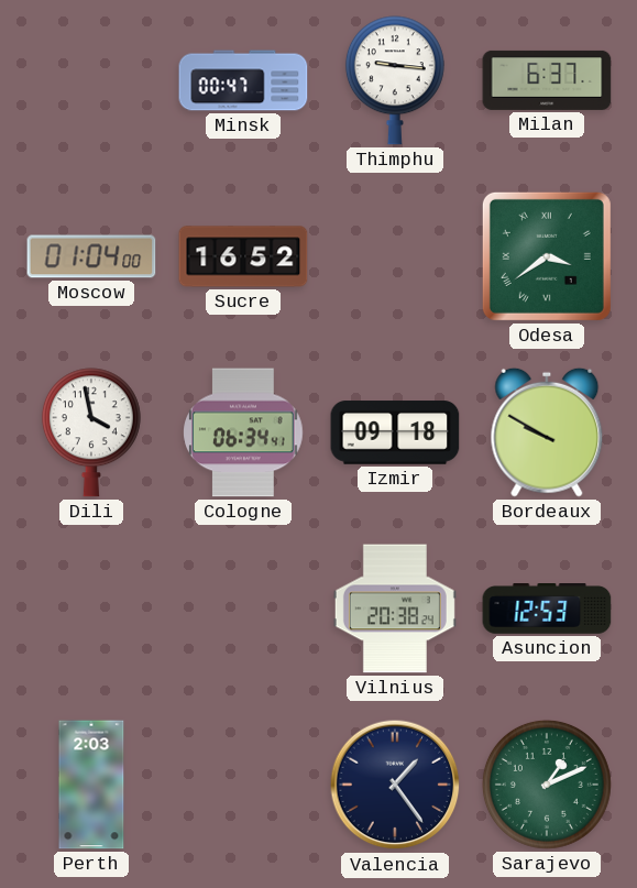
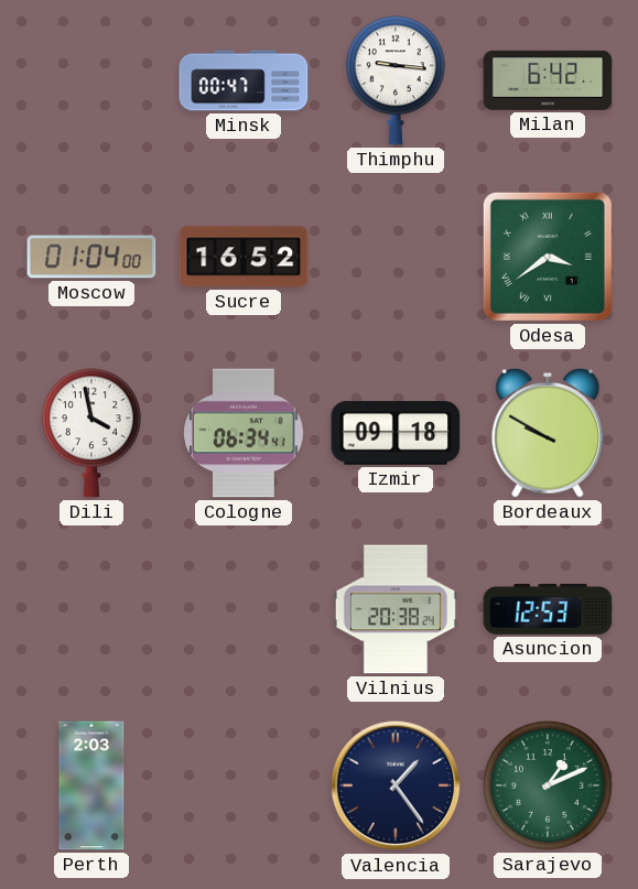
Milan: 6:37 -> 6:42 (548, 80)
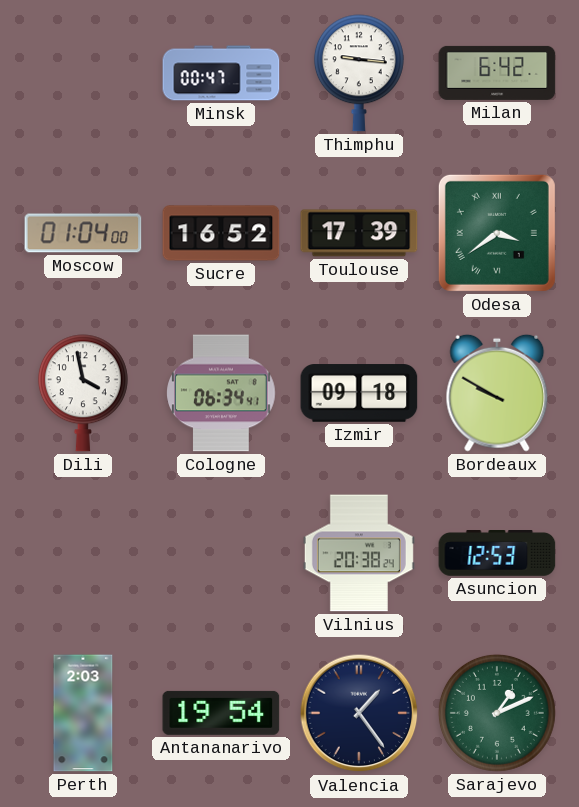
Toulouse: none -> 17:39 (359, 233)
Antananarivo: none -> 19:54 (221, 713)
